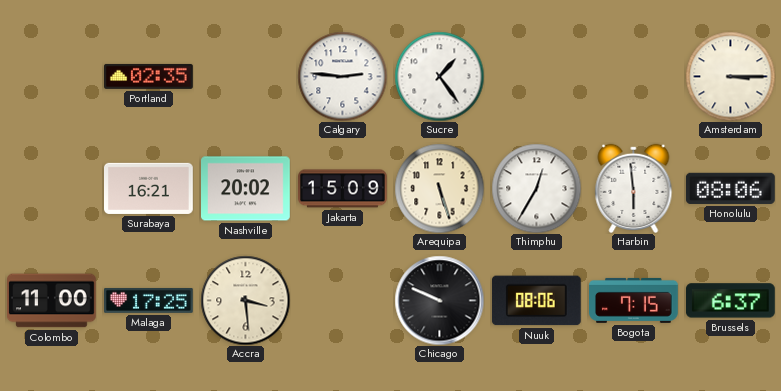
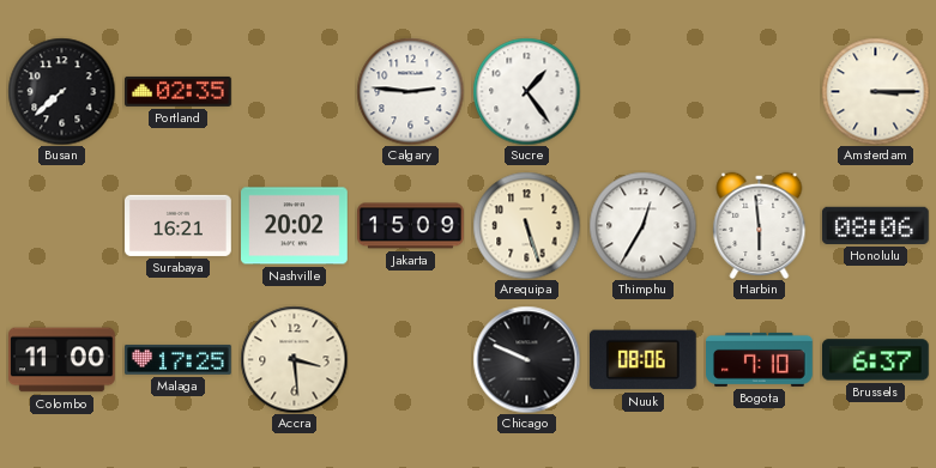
Busan: none -> 7:38 (61, 91)
Bogota: 7:15 -> 7:10 (760, 359)
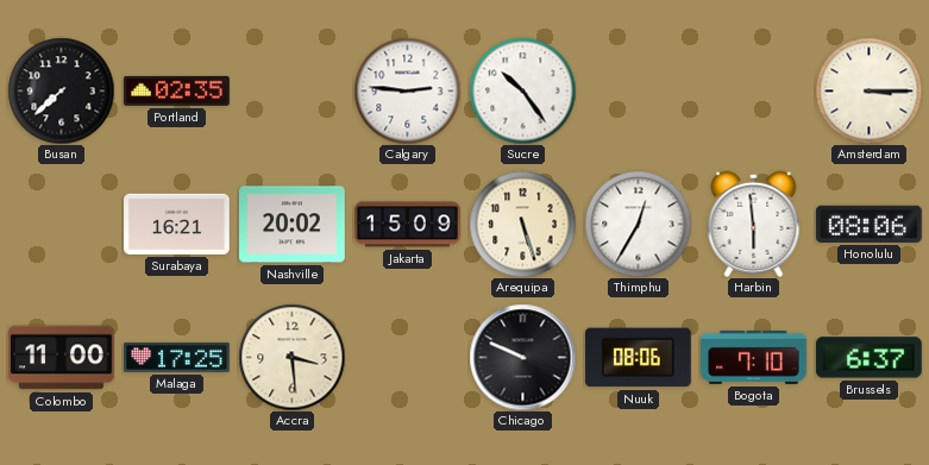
Sucre: 1:24 -> 10:24 (522, 90)
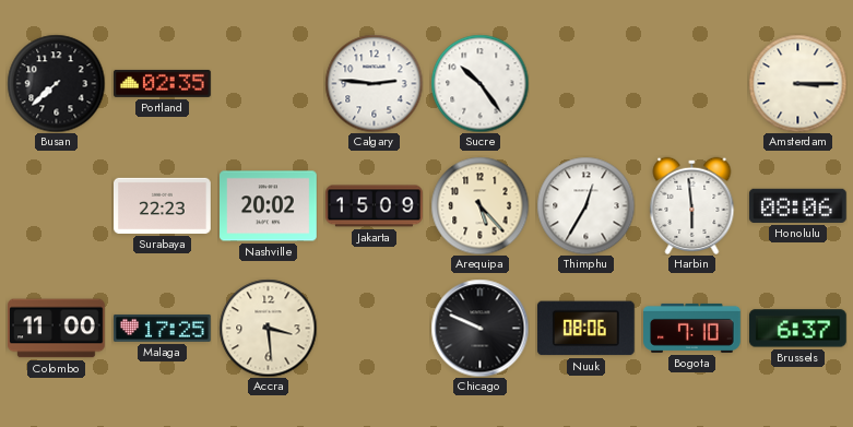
Surabaya: 16:21 -> 22:23 (163, 205)
Arequipa: 5:27 -> 5:23 (479, 205)
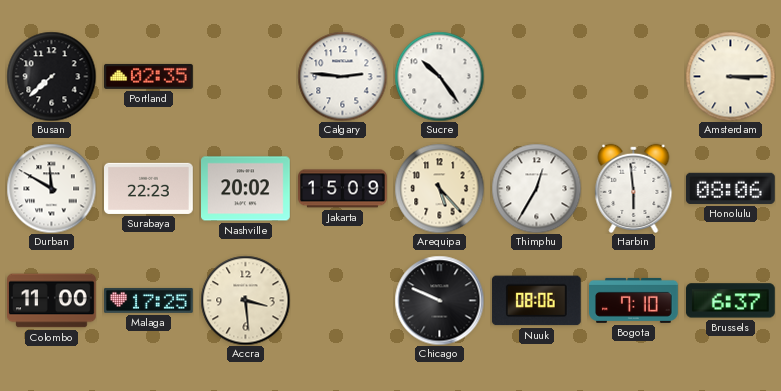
Durban: none -> 11:50 (51, 188)
